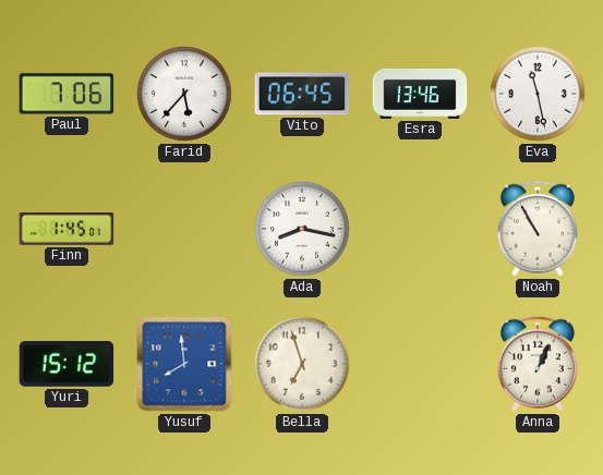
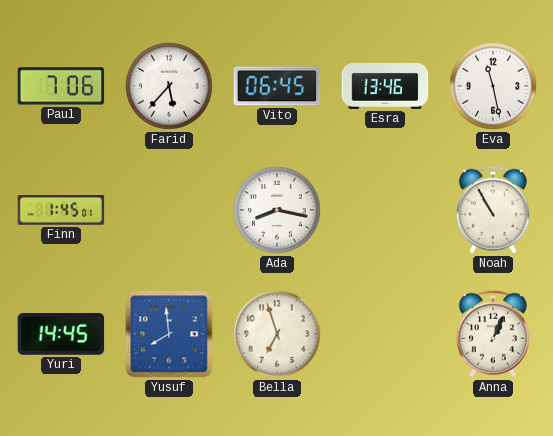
Yuri: 15:12 -> 14:45 (61, 334)
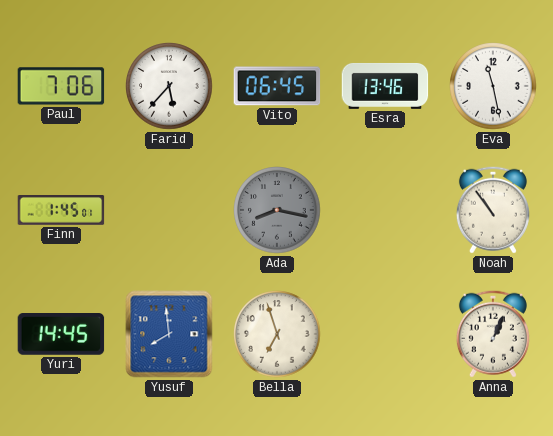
Ada dial: white -> grey (277, 210)
Noah: 10:55 -> 10:54 (493, 210)
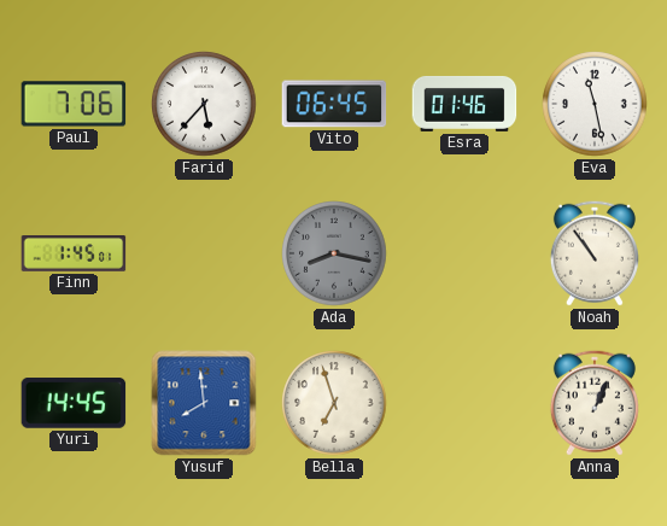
Esra: 13:46 -> 01:46 (464, 104)
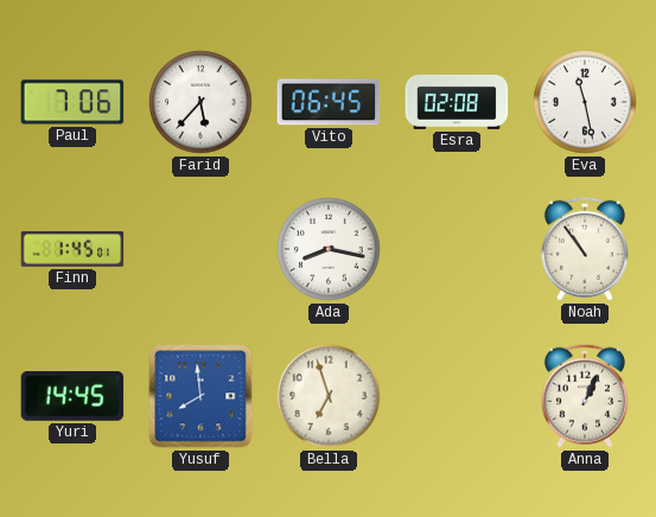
Esra: 01:46 -> 02:08 (457, 102)
Ada dial: grey -> white (329, 249)
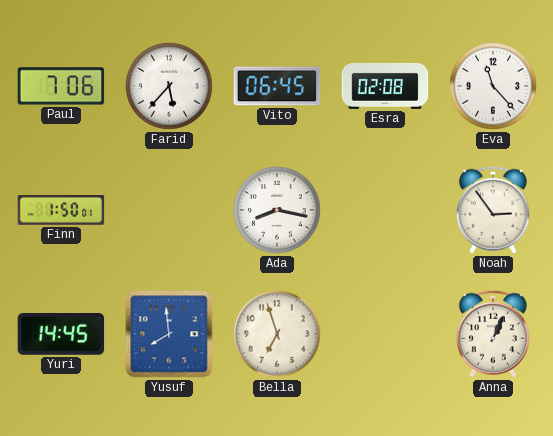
Eva: 11:28 -> 11:23 (493, 86)
Finn: 1:45 -> 1:50 (61, 210)
Noah: 10:54 -> 2:54 (493, 210)
